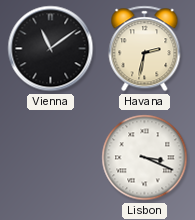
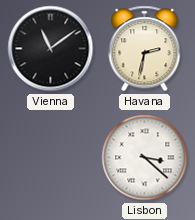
Lisbon: 3:19 -> 3:22 (145, 158)
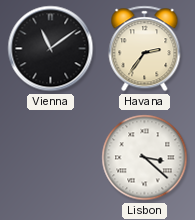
Havana: 2:32 -> 2:36 (145, 49)
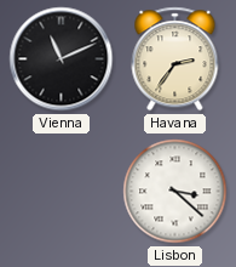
Vienna: 11:09 -> 11:11 (62, 59)
